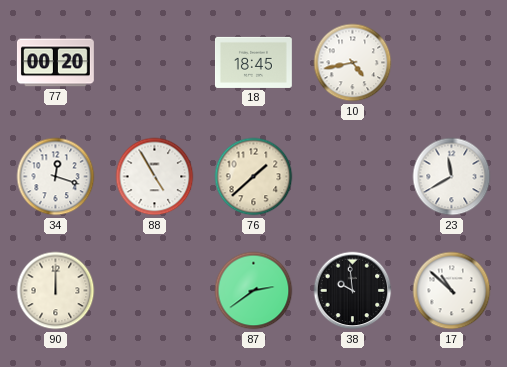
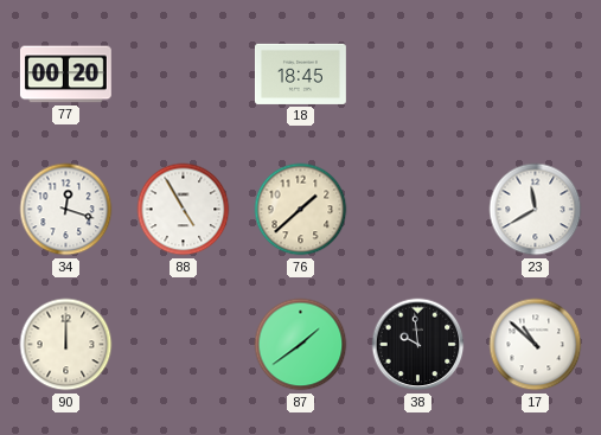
10: 4:43 -> none (353, 63)
87: 2:39 -> 1:39 (301, 345)
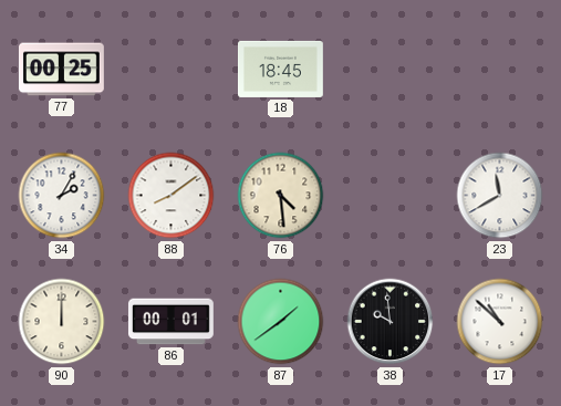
77: 00:20 -> 00:25 (61, 70)
34: 12:18 -> 2:05 (62, 196)
88: 4:55 -> 8:09 (172, 196)
76: 1:38 -> 4:29 (281, 196)
86: none -> 00:01 (172, 322)
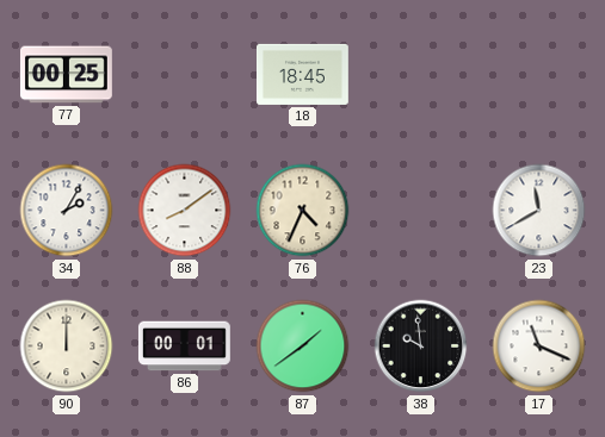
76: 4:29 -> 4:34 (303, 211)
17: 10:52 -> 11:19 (539, 347)
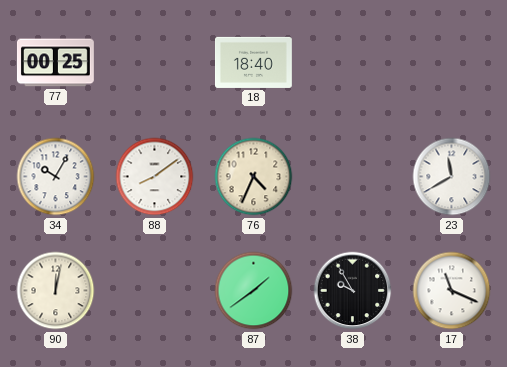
18: 18:45 -> 18:40 (254, 62)
34: 2:05 -> 10:05 (56, 177)
90: 12:00 -> 12:02 (56, 291)
86: 00:01 -> none (185, 347)
38: 9:59 -> 9:55 (353, 291)
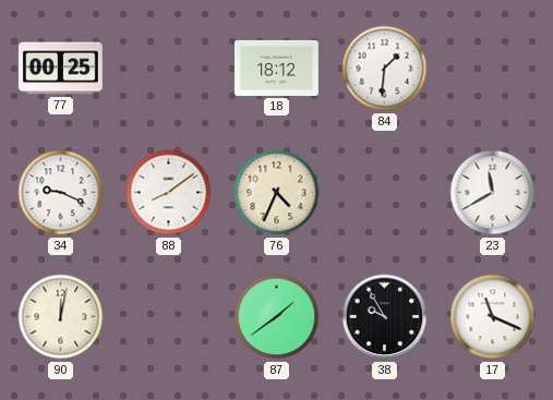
18: 18:40 -> 18:12 (277, 68)
84: none -> 1:31 (385, 69)
34: 10:05 -> 9:19 (61, 193)
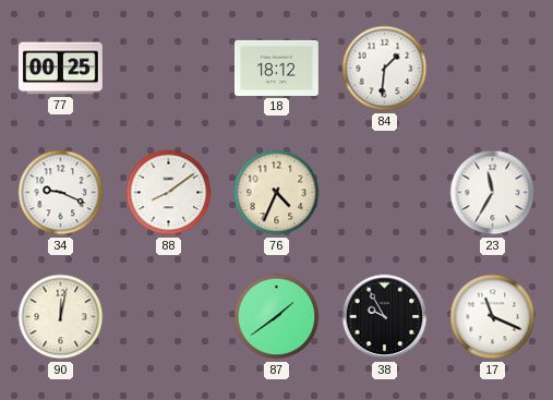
23: 11:40 -> 11:35 (493, 193)
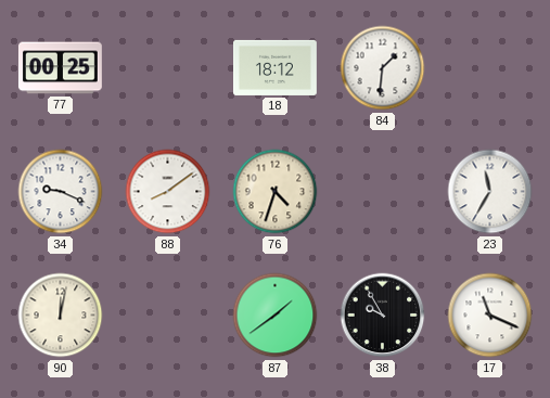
76: 4:34 -> 4:33 (276, 192)
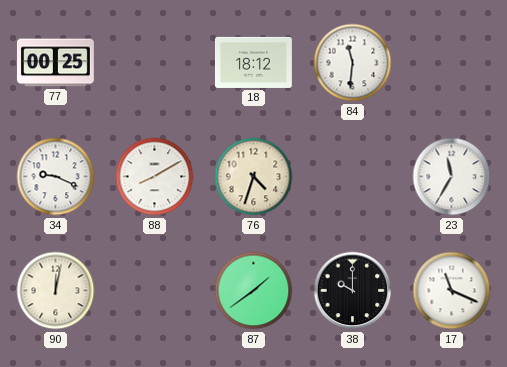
84: 1:31 -> 11:31 (353, 63)
88: 8:09 -> 8:10 (155, 177)
38: 9:55 -> 10:00 (353, 291)
